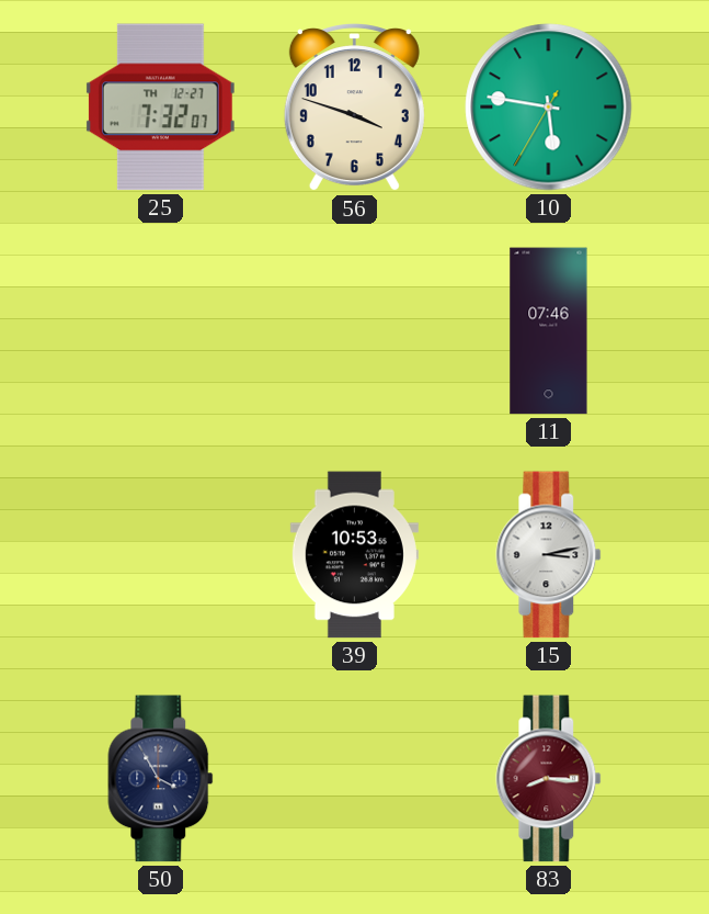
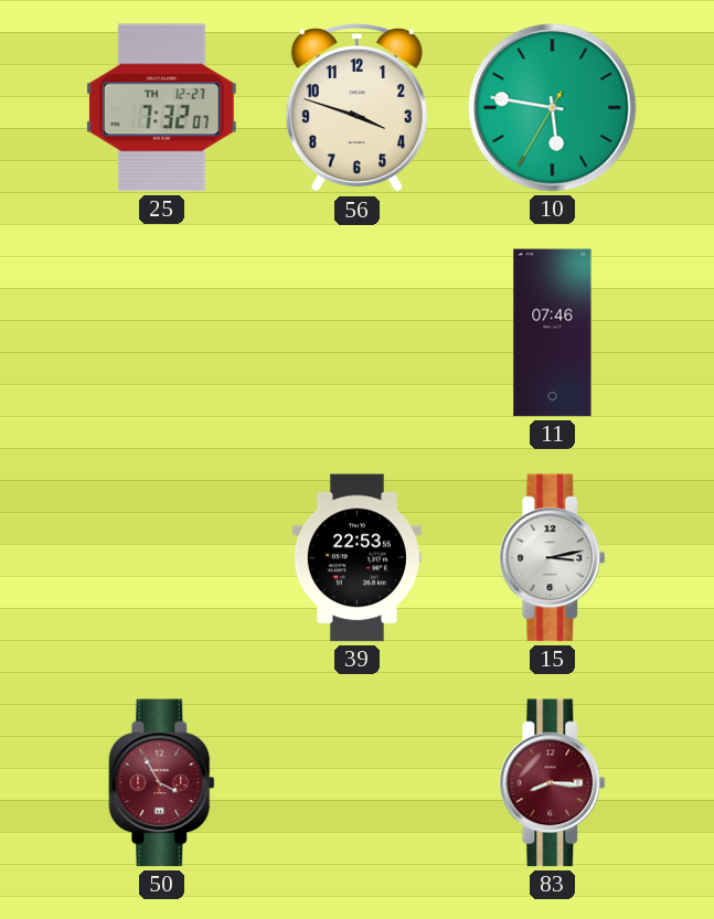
39: 10:53 -> 22:53 (356, 558)
50 dial: navy -> burgundy (162, 783)
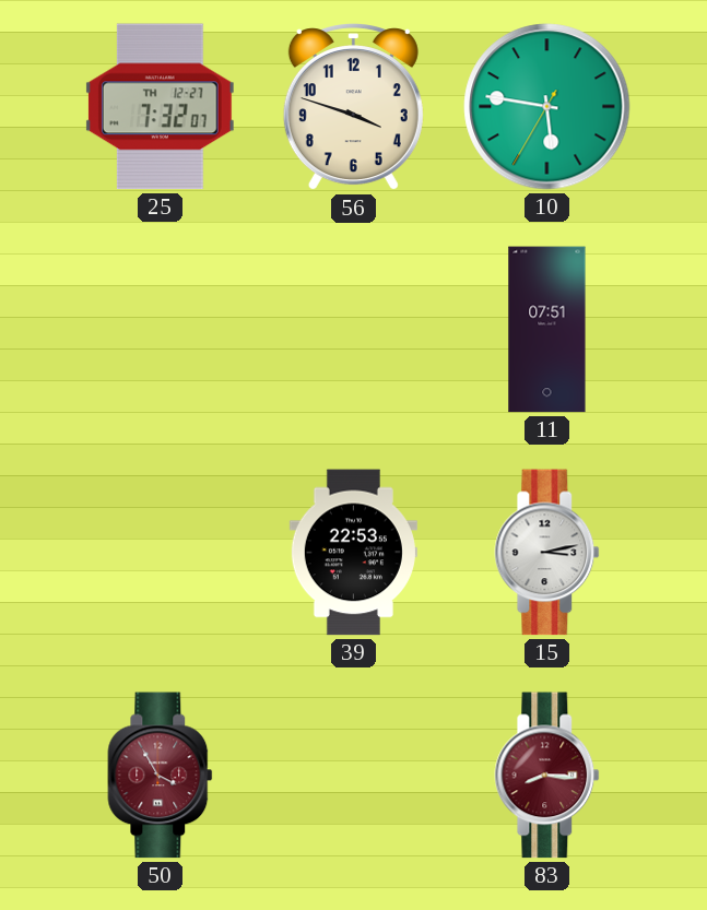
11: 07:46 -> 07:51 (547, 330)
